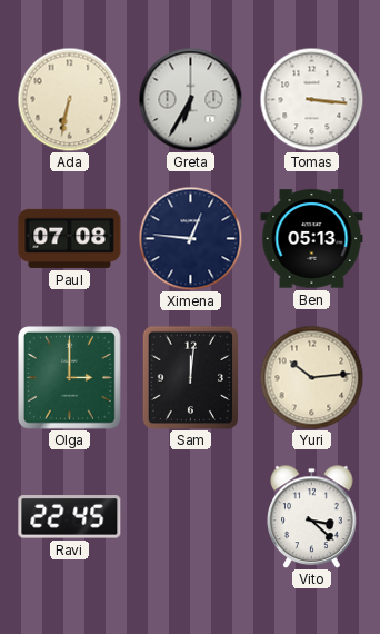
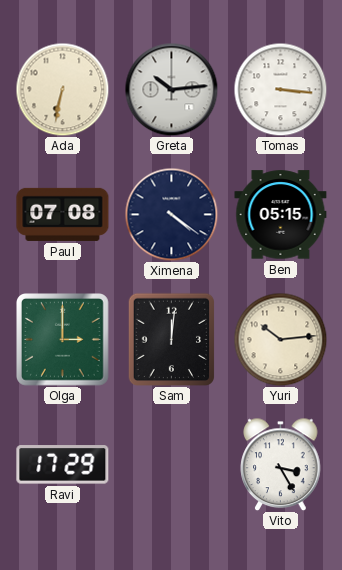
Greta: 6:35 -> 10:14 (171, 89)
Ximena: 12:46 -> 4:21 (171, 214)
Ben: 05:13 -> 05:15 (281, 215)
Ravi: 22:45 -> 17:29 (63, 465)
Vito: 3:22 -> 3:25 (281, 464)
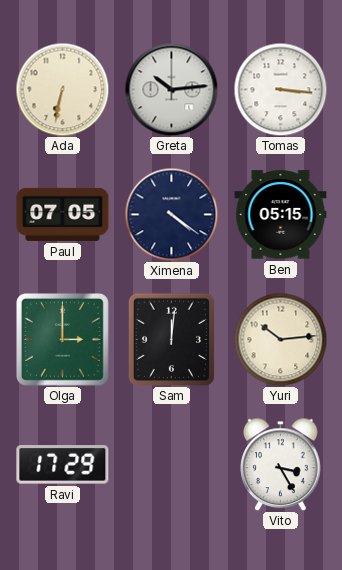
Paul: 07:08 -> 07:05 (63, 214)
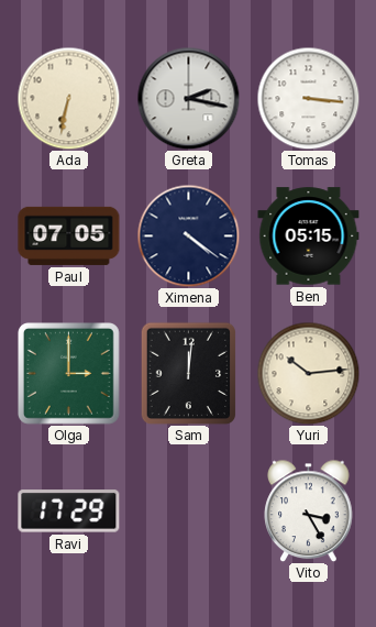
Greta: 10:14 -> 2:17 (188, 98)
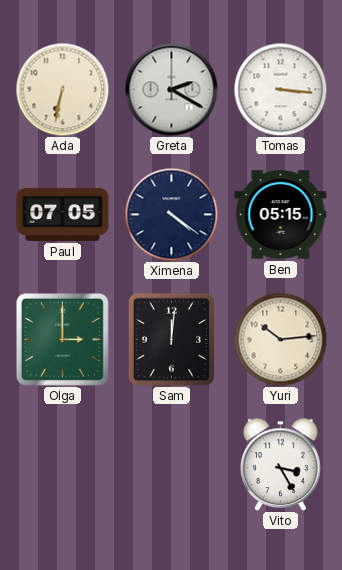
Greta: 2:17 -> 2:20 (171, 89)
Ravi: 17:29 -> none (69, 512)
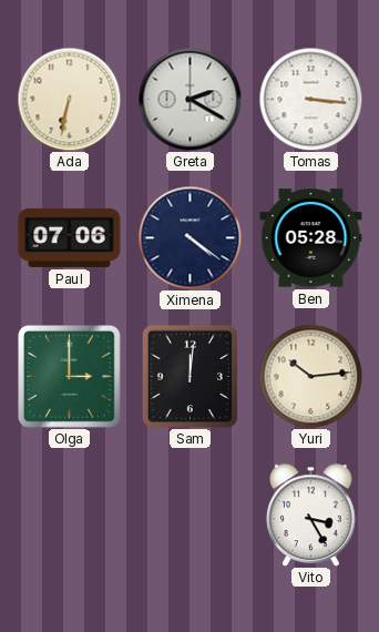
Paul: 07:05 -> 07:06 (70, 237)
Ben: 05:15 -> 05:28 (311, 238)
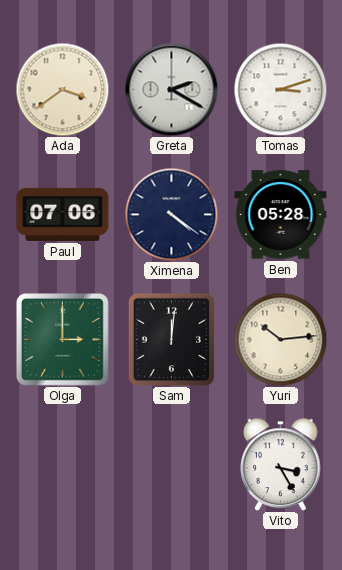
Ada: 6:32 -> 3:39 (62, 89)
Tomas: 3:16 -> 3:12 (280, 89)
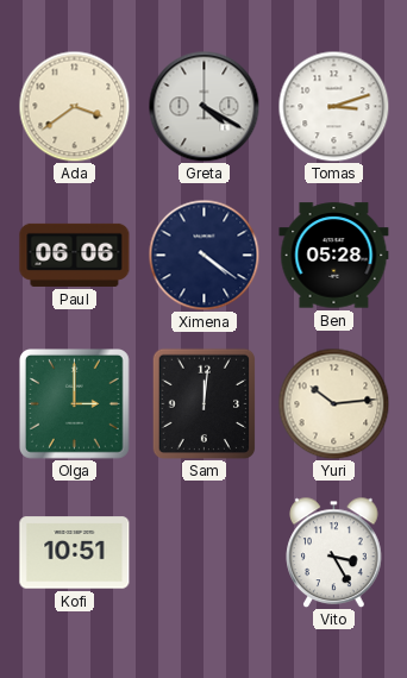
Greta: 2:20 -> 4:20 (203, 106)
Paul: 07:06 -> 06:06 (75, 255)
Kofi: none -> 10:51 (75, 553)
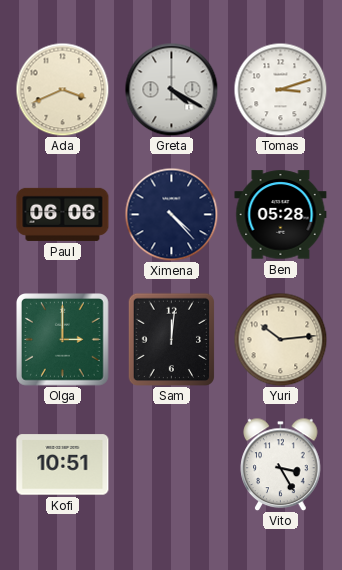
Ada: 3:39 -> 3:41 (62, 89)
Ximena: 4:21 -> 4:23 (171, 214)
